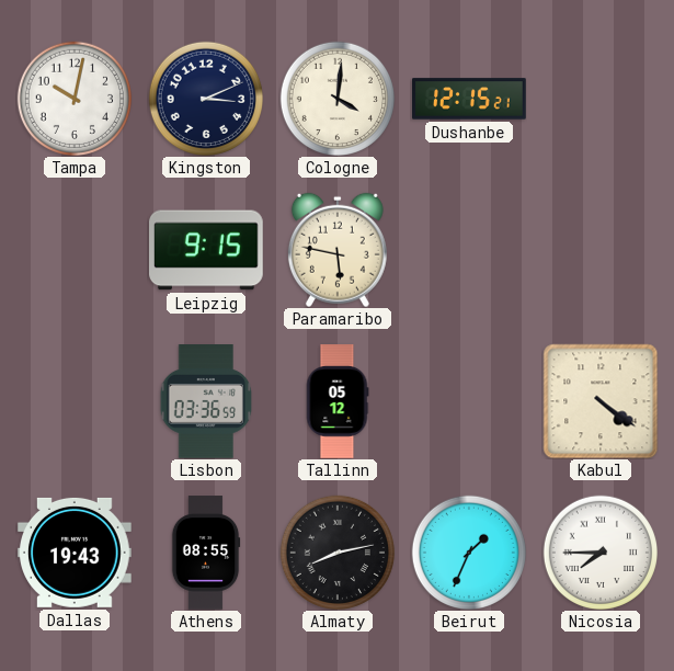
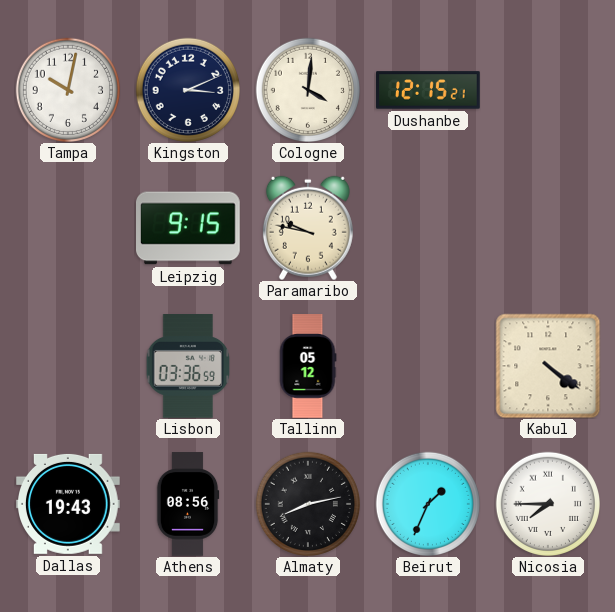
Paramaribo: 5:47 -> 9:47 (308, 228)
Athens: 08:55 -> 08:56 (188, 504)
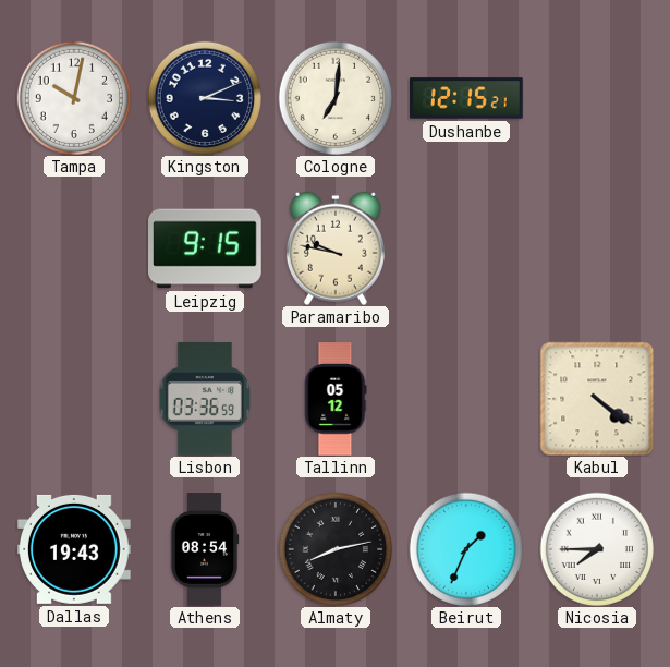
Cologne: 4:01 -> 7:01 (334, 97)
Athens: 08:56 -> 08:54 (205, 549)
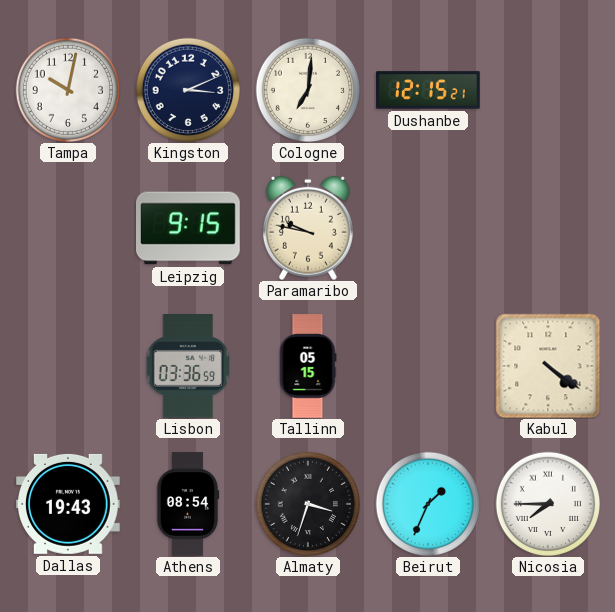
Tallinn: 05:12 -> 05:15 (308, 366)
Almaty: 8:13 -> 3:33 (307, 503)
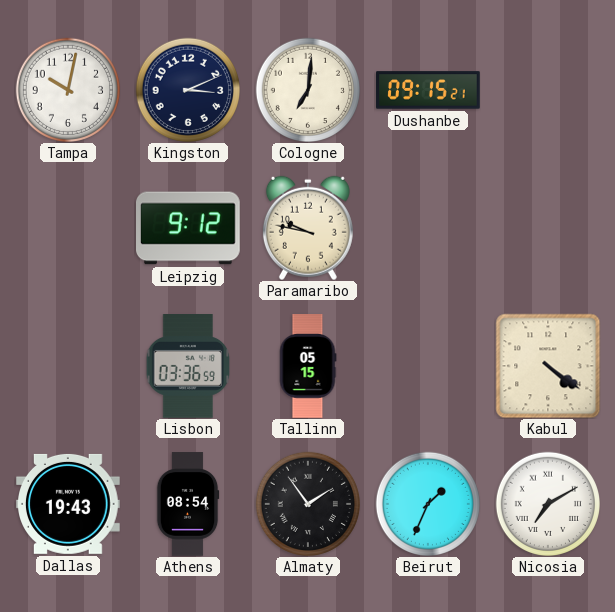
Dushanbe: 12:15 -> 09:15 (428, 90)
Leipzig: 9:15 -> 9:12 (189, 228)
Almaty: 3:33 -> 1:54 (307, 503)
Nicosia: 7:45 -> 7:10 (547, 503)
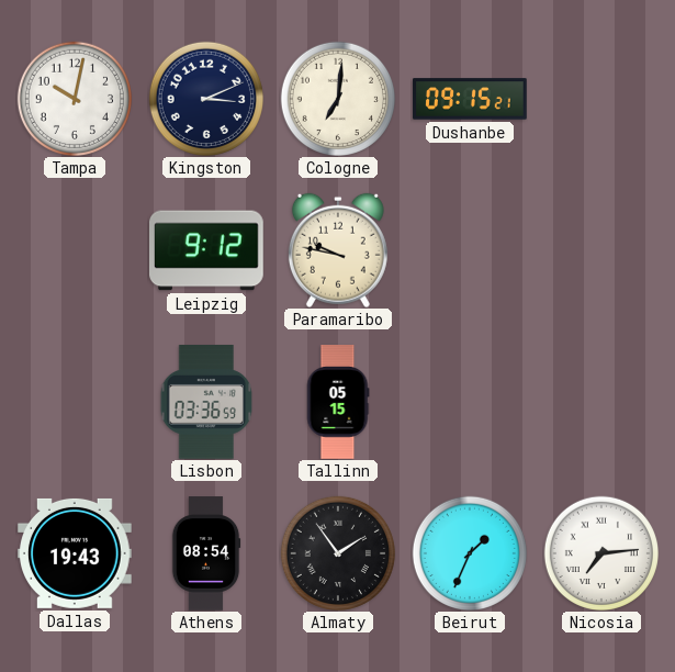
Kabul: 4:21 -> none (548, 366)
Nicosia: 7:10 -> 7:14 (600, 552)
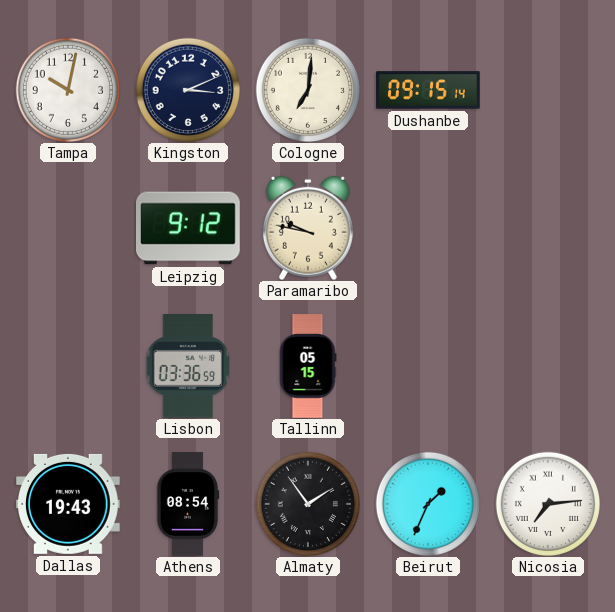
Dushanbe: 09:15:21 -> 09:15:14 (428, 90)
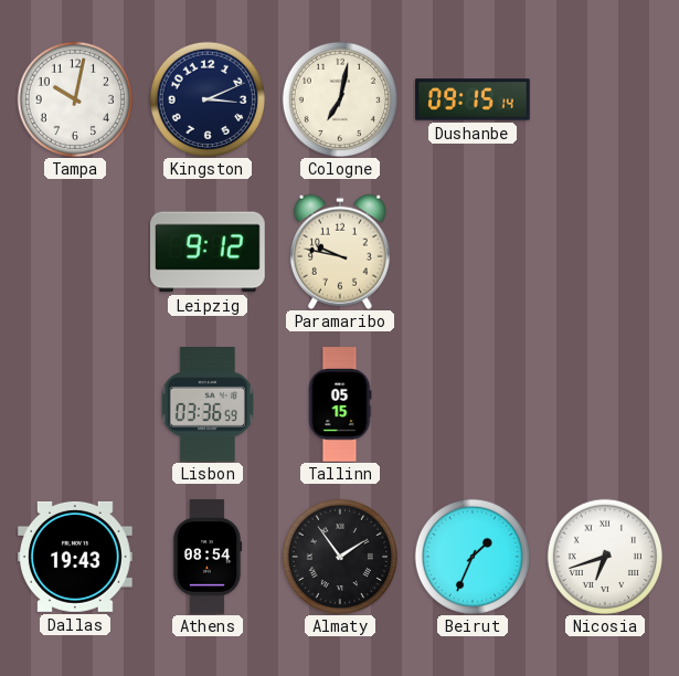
Cologne: 7:01 -> 7:02 (339, 98)
Nicosia: 7:14 -> 6:42 (604, 556)
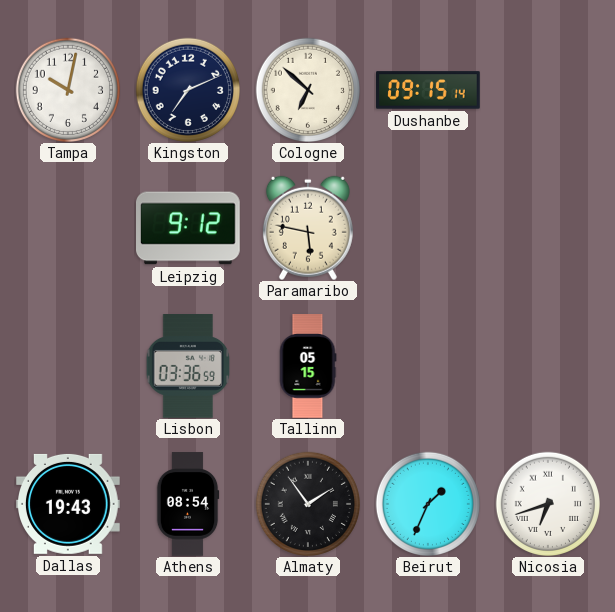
Kingston: 3:11 -> 7:11 (187, 89)
Cologne: 7:02 -> 6:52 (307, 89)
Paramaribo: 9:47 -> 5:47 (308, 228)
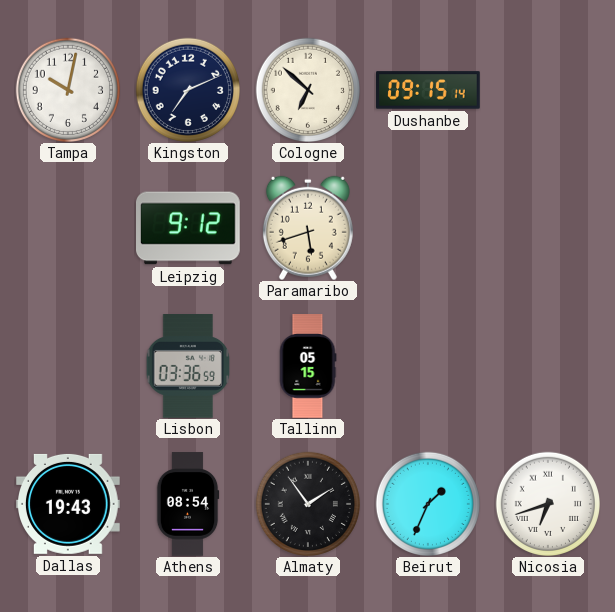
Paramaribo: 5:47 -> 5:42 (308, 228)
